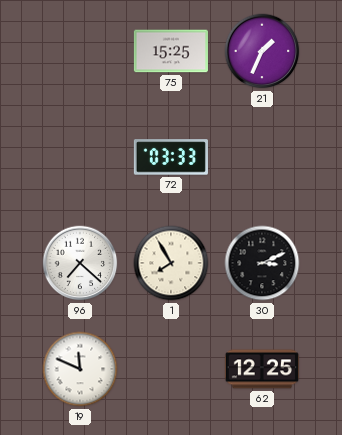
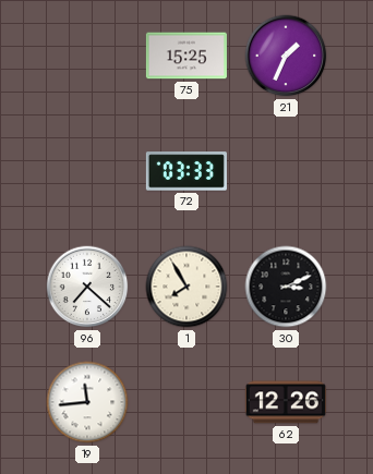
19: 11:49 -> 11:44 (87, 402)
62: 12:25 -> 12:26 (286, 402)
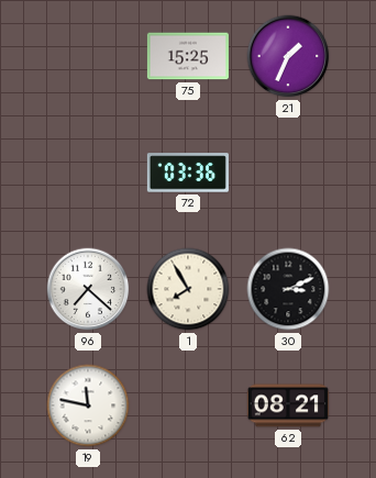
72: 03:33 -> 03:36 (188, 173)
19: 11:44 -> 11:47 (88, 405)
62: 12:26 -> 08:21 (288, 405)
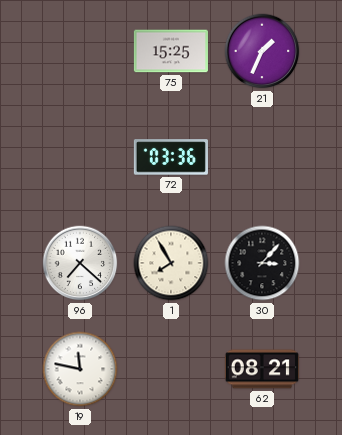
30: 3:11 -> 3:07 (262, 263)
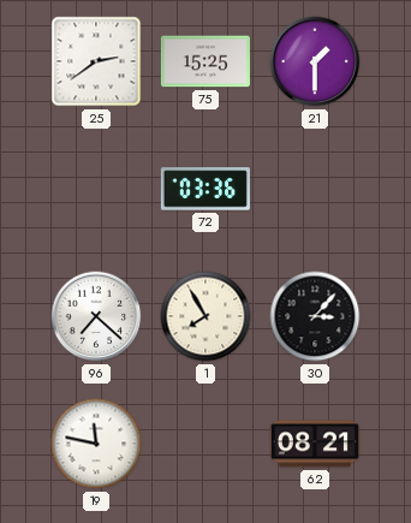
25: none -> 2:39 (96, 61)
21: 1:34 -> 1:30 (315, 61)
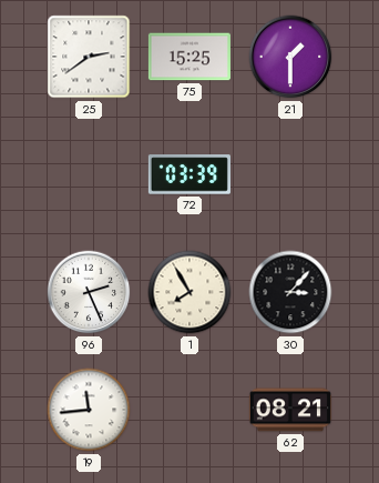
72: 03:36 -> 03:39 (189, 174)
96: 7:22 -> 2:26 (89, 292)
19: 11:47 -> 11:44 (89, 410)
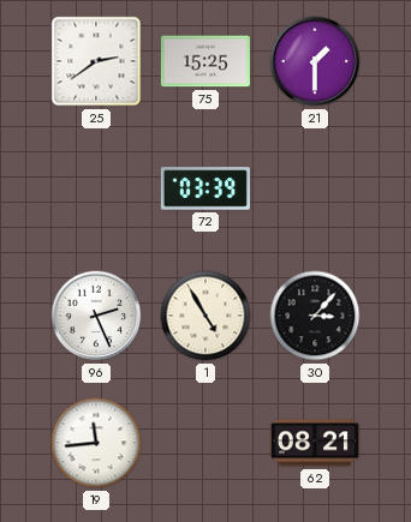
1: 7:55 -> 4:55 (205, 316)
